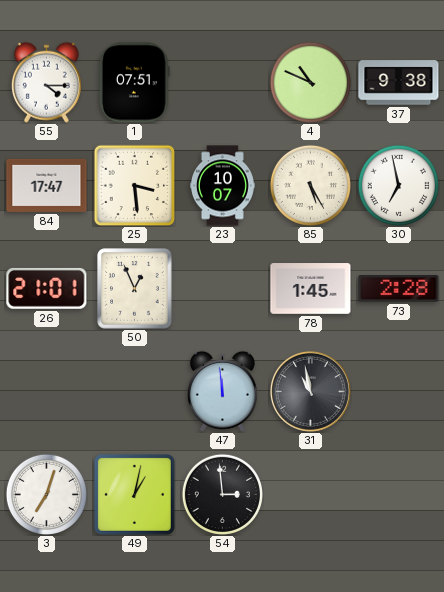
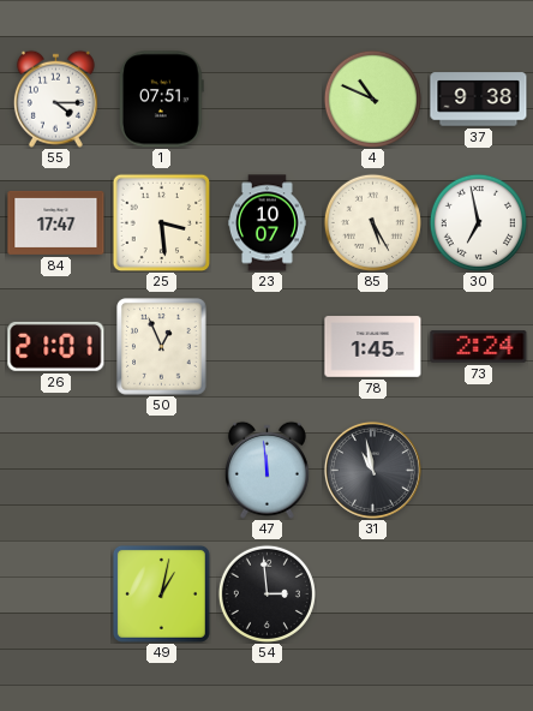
73: 2:28 -> 2:24 (479, 347)
3: 7:03 -> none (46, 494)
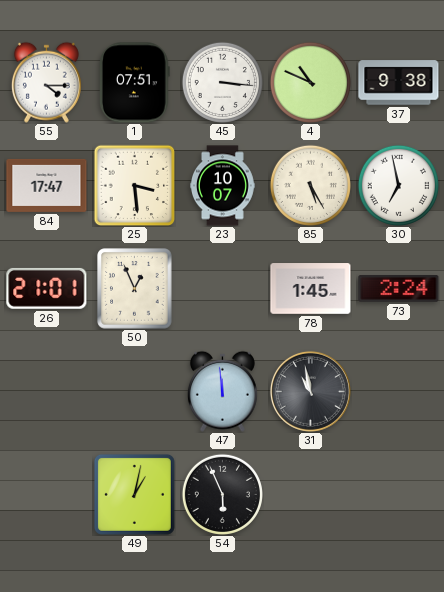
45: none -> 3:16 (222, 82)
54: 2:59 -> 5:56 (222, 494)
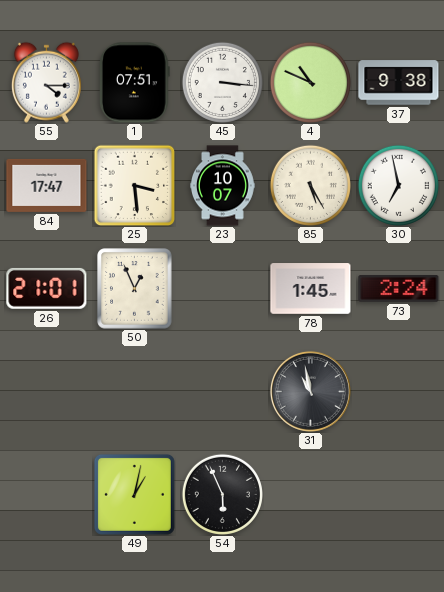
47: 11:59 -> none (222, 391)
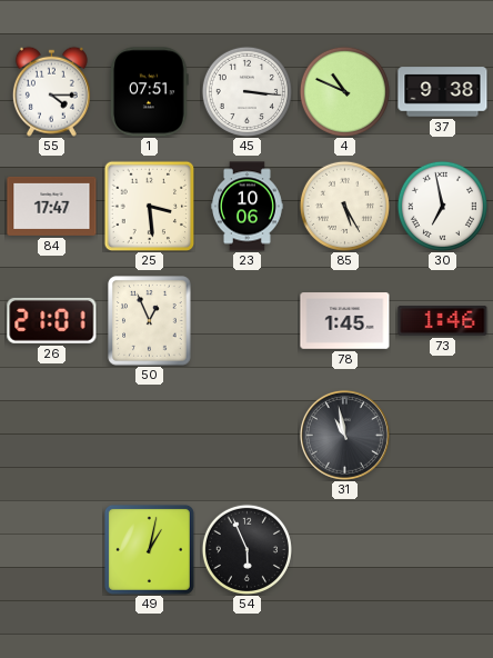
23: 10:07 -> 10:06 (248, 207)
73: 2:24 -> 1:46 (443, 321)
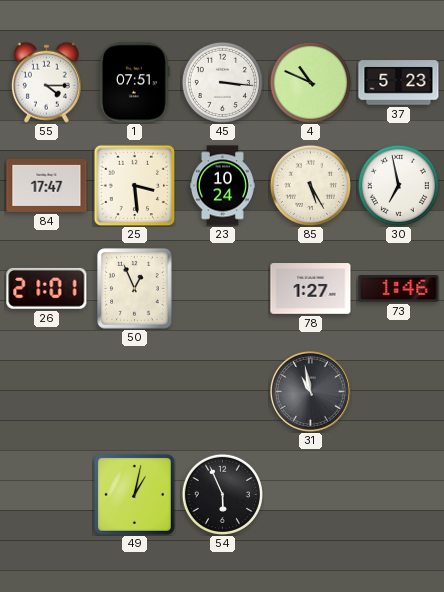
37: 9:38 -> 5:23 (399, 83)
23: 10:06 -> 10:24 (223, 186)
78: 1:45 -> 1:27 (311, 289)
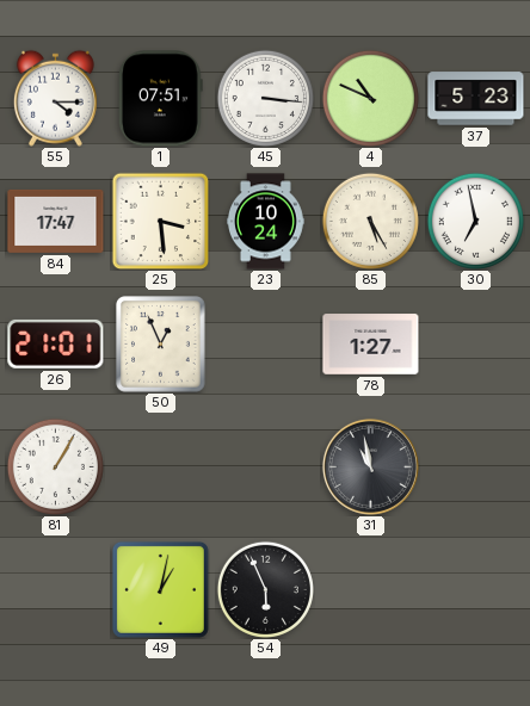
73: 1:46 -> none (399, 289)
81: none -> 1:05 (55, 466)
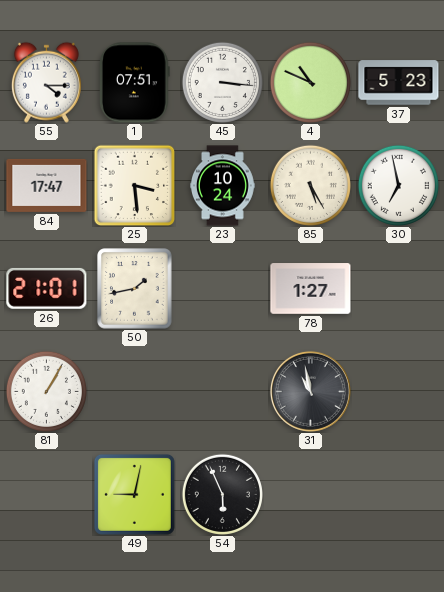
50: 12:56 -> 1:43 (135, 289)
49: 1:02 -> 9:02 (134, 494)
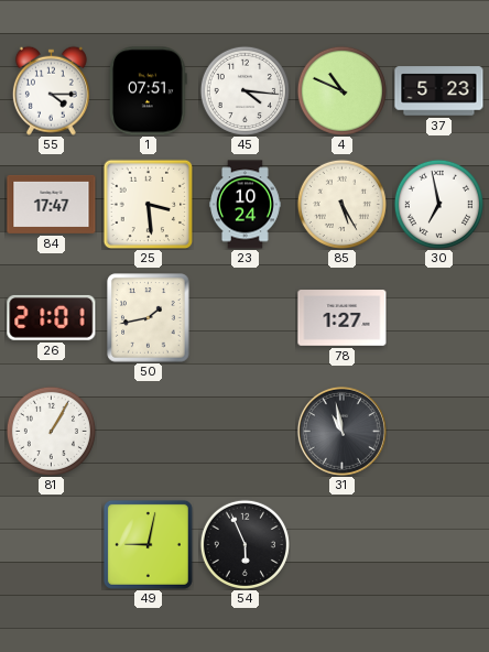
45: 3:16 -> 4:16 (244, 90)
